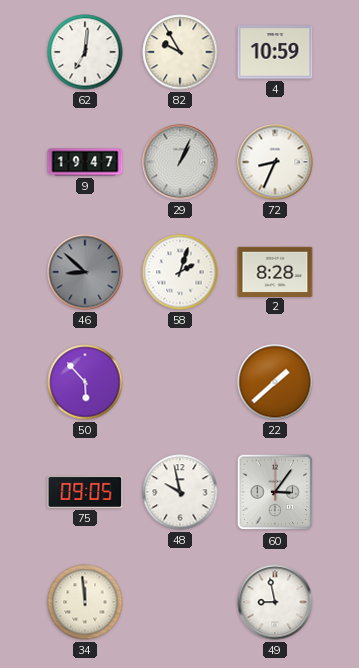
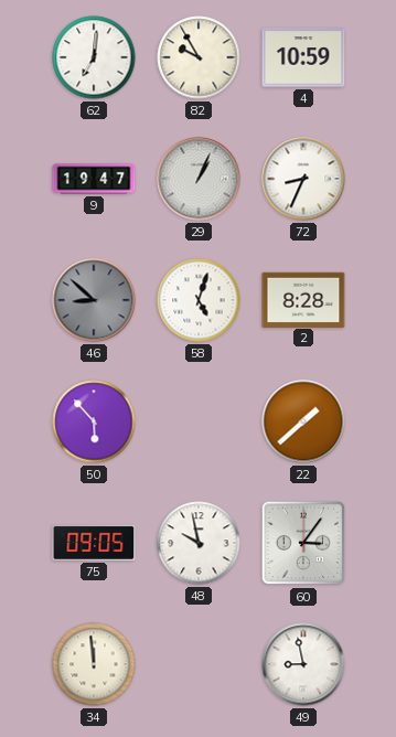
58: 2:03 -> 5:03 (199, 300)
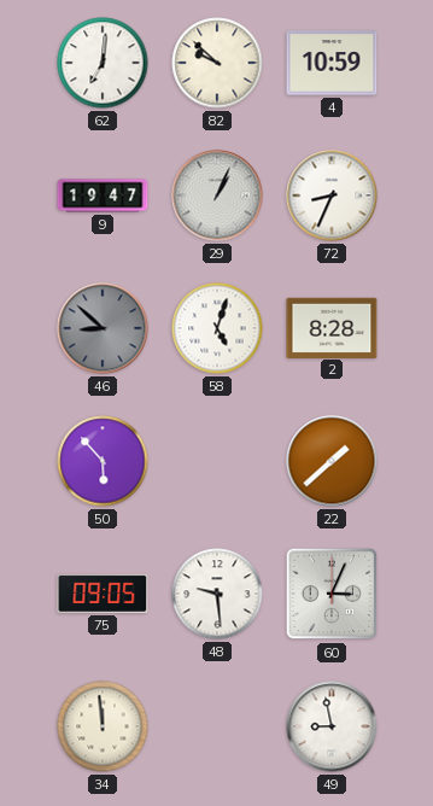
82: 9:55 -> 9:52 (217, 63)
48: 9:58 -> 9:29 (217, 594)
60: 3:06 -> 3:04 (332, 594)
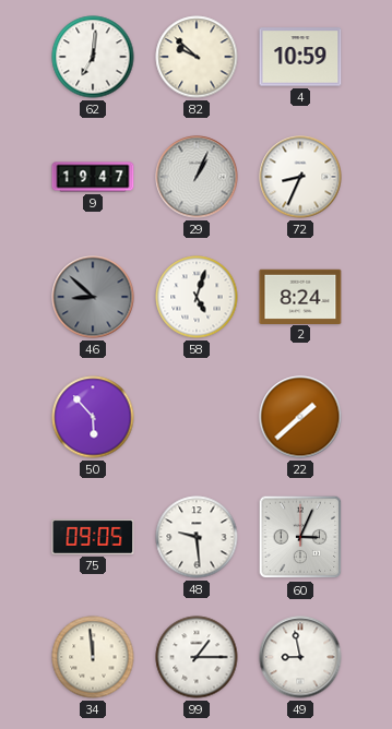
2: 8:28 -> 8:24 (300, 296)
99: none -> 1:15 (197, 657)
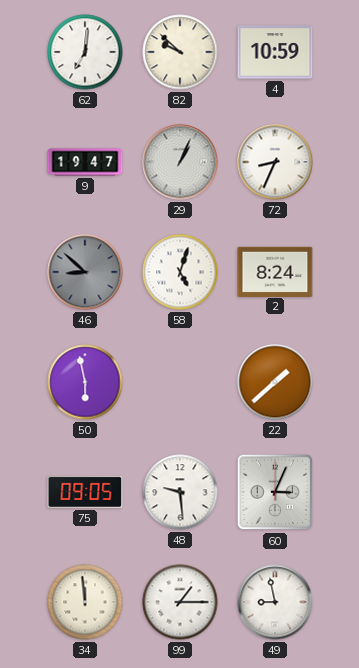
50: 5:53 -> 5:58 (85, 382)
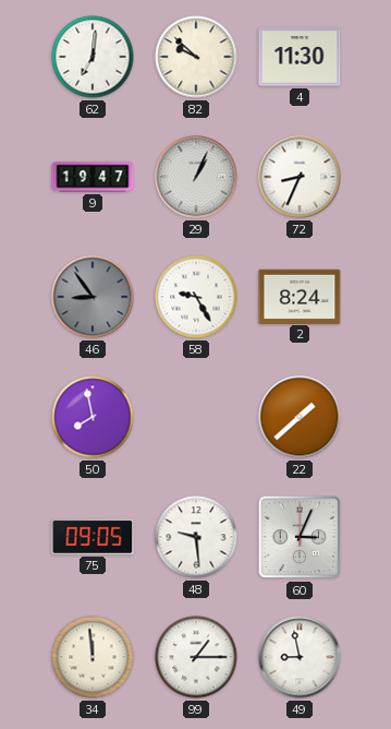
4: 10:59 -> 11:30 (300, 57)
46: 8:52 -> 8:54 (93, 297)
58: 5:03 -> 9:25 (196, 297)
50: 5:58 -> 7:58 (93, 417)
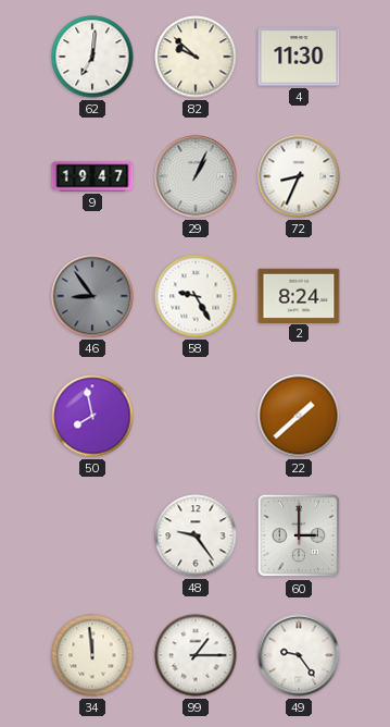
75: 09:05 -> none (93, 537)
48: 9:29 -> 9:24 (196, 535)
60: 3:04 -> 3:00 (299, 535)
49: 8:58 -> 9:24 (299, 655)
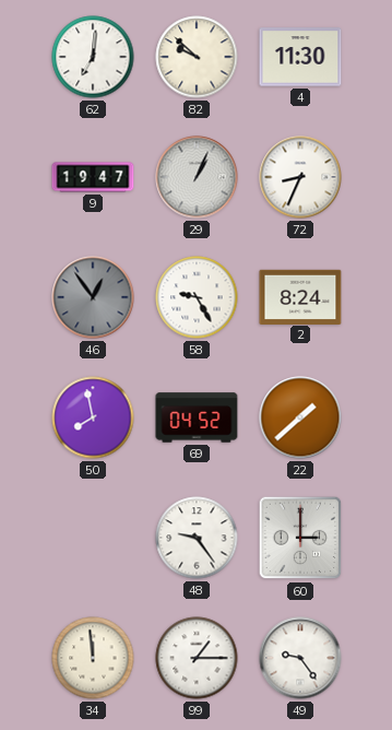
46: 8:54 -> 12:54 (93, 297)
69: none -> 04:52 (197, 417)
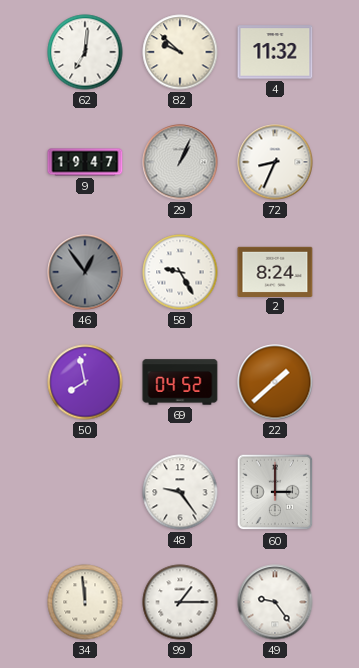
4: 11:30 -> 11:32 (275, 52)
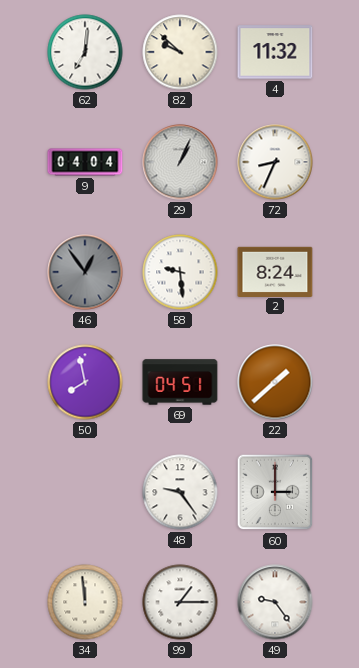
9: 19:47 -> 04:04 (85, 162)
58: 9:25 -> 9:29 (180, 272)
69: 04:52 -> 04:51 (180, 382)
